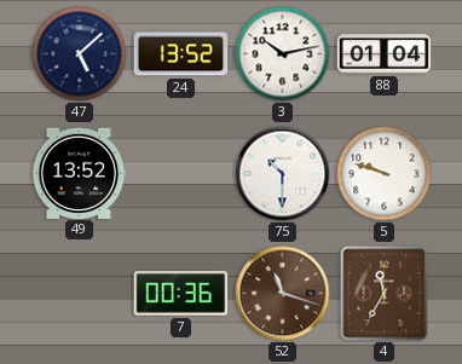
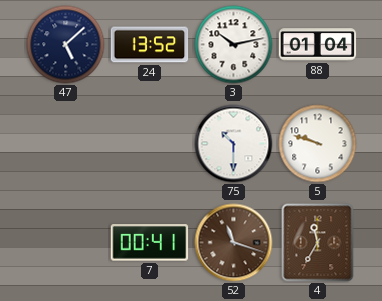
49: 13:52 -> none (79, 173)
7: 00:36 -> 00:41 (150, 243)
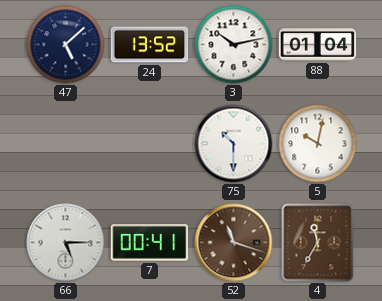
5: 9:48 -> 10:02 (318, 144)
66: none -> 5:15 (66, 243)
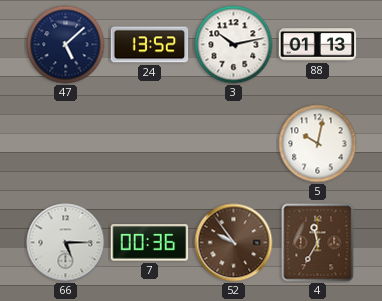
88: 01:04 -> 01:13 (318, 45)
75: 10:30 -> none (234, 144)
7: 00:41 -> 00:36 (150, 243)
52: 11:18 -> 9:54 (234, 243)
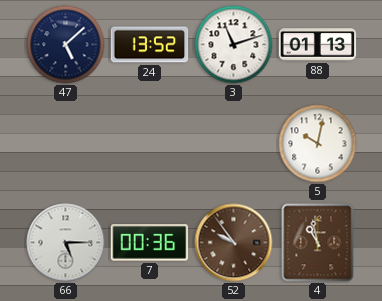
3: 10:13 -> 11:12 (234, 45)
4: 11:35 -> 10:58 (318, 243)
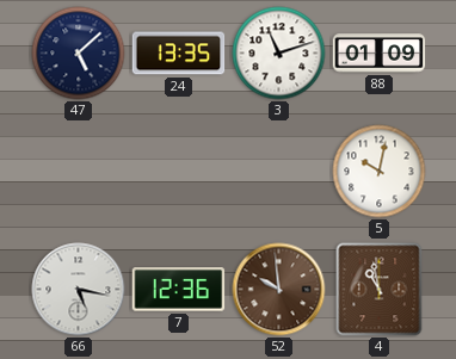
24: 13:52 -> 13:35 (179, 54)
88: 01:13 -> 01:09 (380, 54)
66: 5:15 -> 5:17 (79, 290)
7: 00:36 -> 12:36 (179, 290)
52: 9:54 -> 9:59 (279, 290)
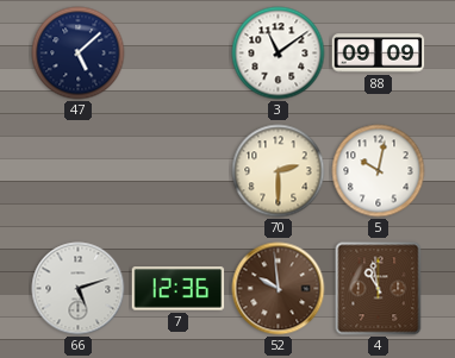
24: 13:35 -> none (179, 54)
3: 11:12 -> 11:09 (279, 54)
88: 01:09 -> 09:09 (379, 54)
70: none -> 2:30 (279, 171)
66: 5:17 -> 5:12 (79, 289)
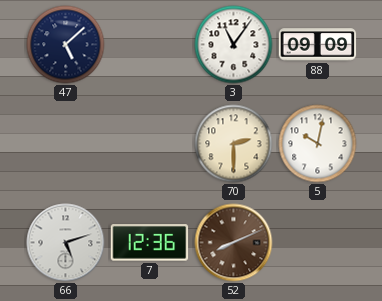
3: 11:09 -> 11:06 (234, 45)
52: 9:59 -> 8:11 (234, 243)
4: 10:58 -> none (379, 289)
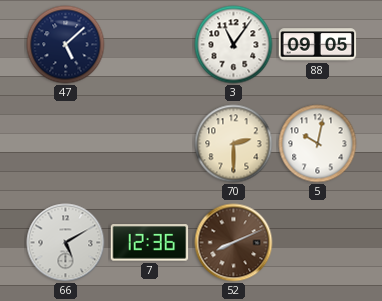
88: 09:09 -> 09:05 (318, 45)
66: 5:12 -> 5:10 (66, 243)
